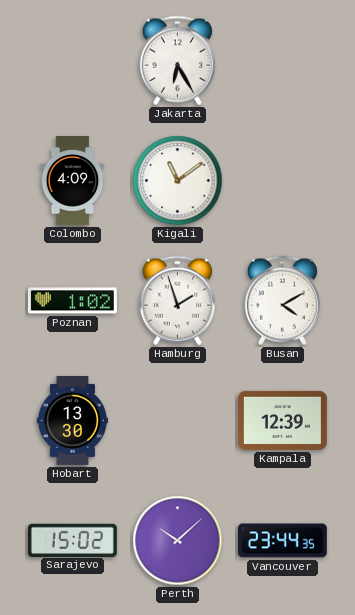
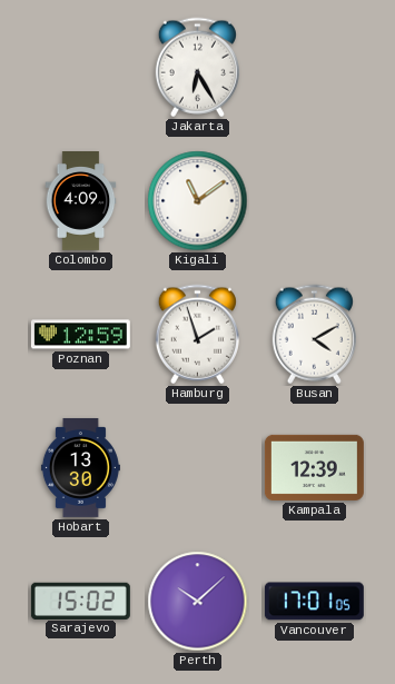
Poznan: 1:02 -> 12:59 (80, 335)
Vancouver: 23:44 -> 17:01 (314, 602)
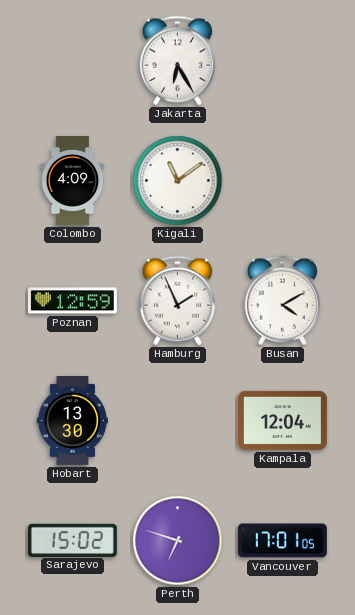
Hamburg: 1:57 -> 1:56 (177, 301)
Kampala: 12:39 -> 12:04 (282, 420)
Perth: 10:08 -> 6:48 (178, 541)
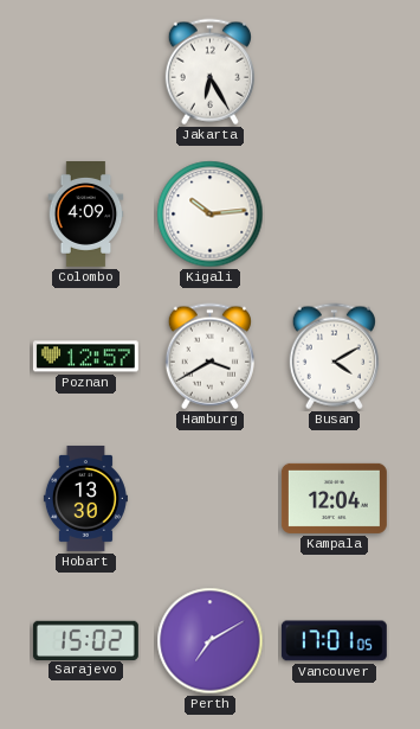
Kigali: 11:09 -> 10:14 (211, 215)
Poznan: 12:59 -> 12:57 (85, 357)
Hamburg: 1:56 -> 3:40 (209, 357)
Perth: 6:48 -> 7:10 (211, 641)
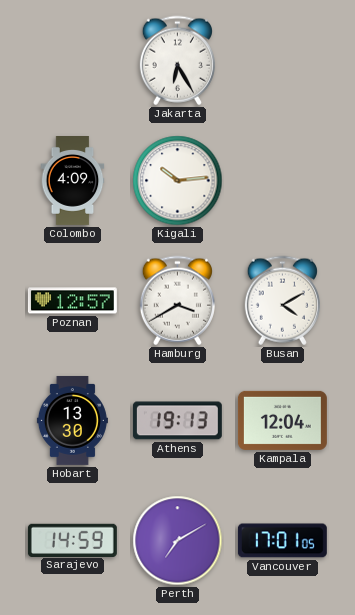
Athens: none -> 19:13 (177, 421)
Sarajevo: 15:02 -> 14:59 (72, 540)
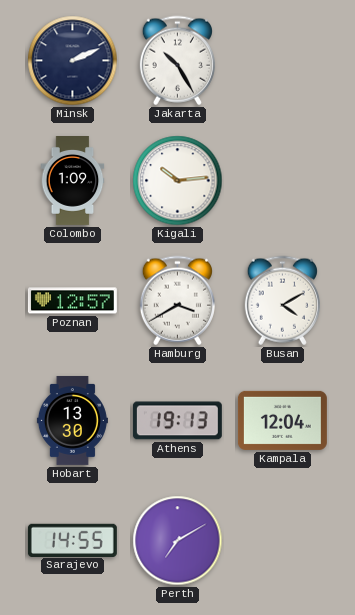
Minsk: none -> 2:11 (73, 61)
Jakarta: 6:25 -> 10:25 (177, 61)
Colombo: 4:09 -> 1:09 (73, 181)
Sarajevo: 14:59 -> 14:55 (72, 540)
Vancouver: 17:01 -> none (282, 541)
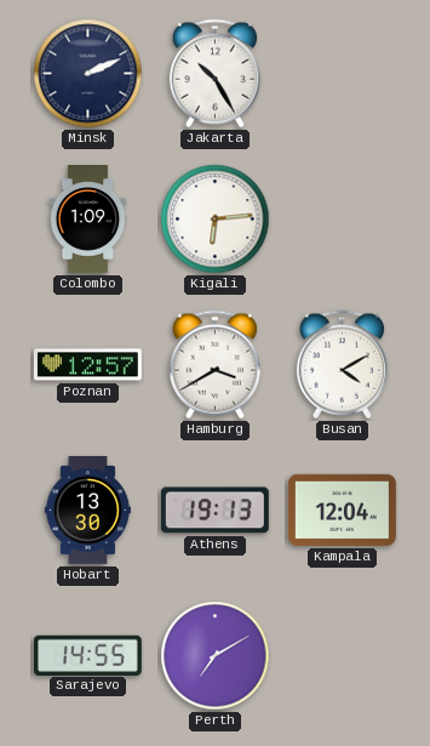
Kigali: 10:14 -> 6:14 (216, 220)
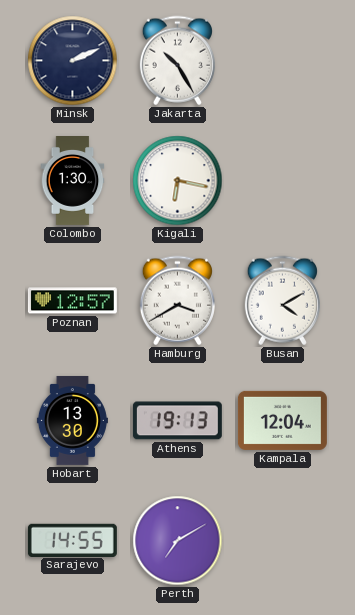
Colombo: 1:09 -> 1:30 (73, 181)
Kigali: 6:14 -> 6:17 (178, 181)
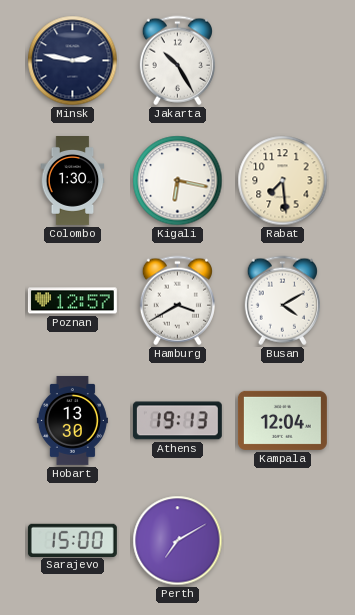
Minsk: 2:11 -> 2:47 (73, 61)
Rabat: none -> 7:29 (283, 181)
Sarajevo: 14:55 -> 15:00 (72, 540)
